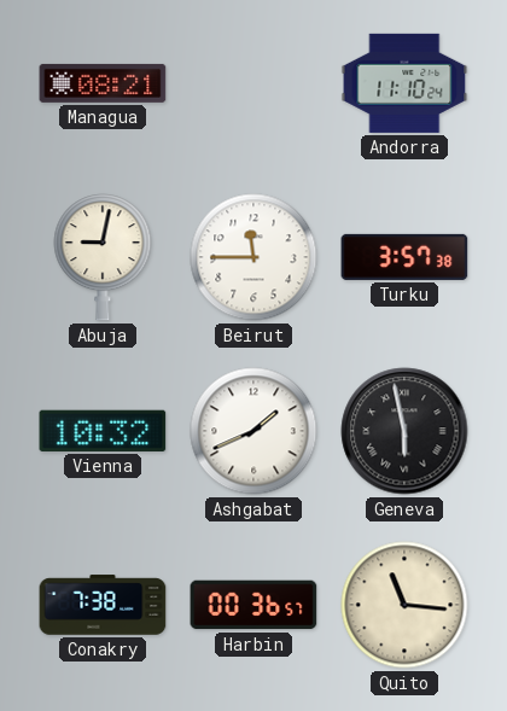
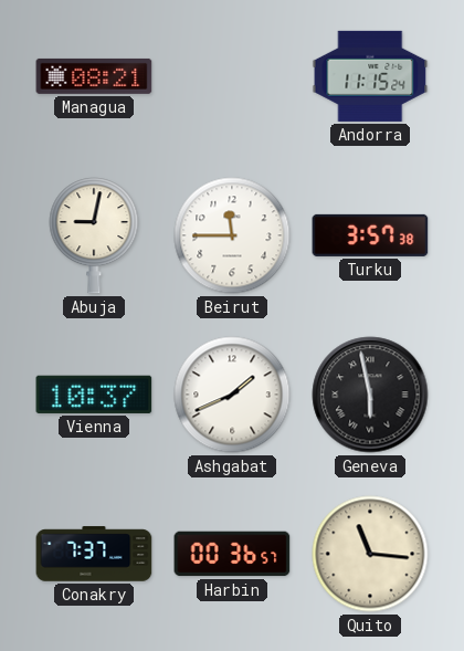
Andorra: 11:10 -> 11:15 (370, 76)
Vienna: 10:32 -> 10:37 (94, 395)
Conakry: 7:38 -> 7:37 (94, 554)
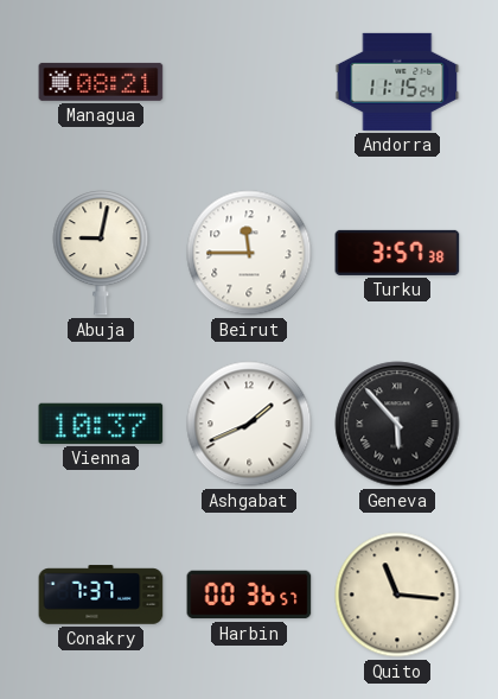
Geneva: 5:58 -> 5:53 (397, 424)
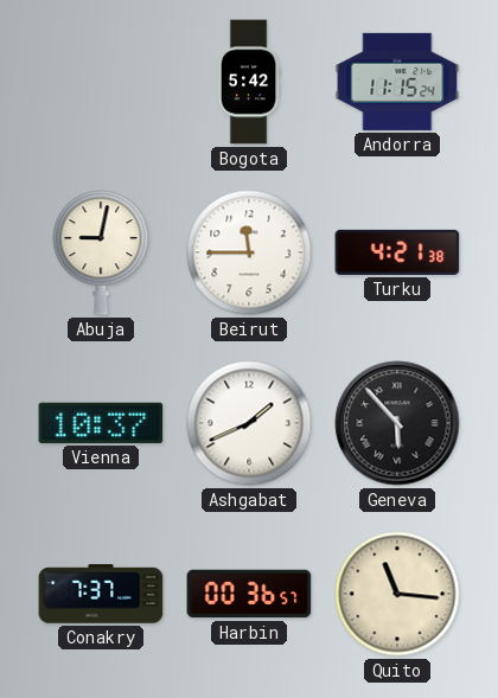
Managua: 08:21 -> none (101, 82)
Bogota: none -> 5:42 (249, 82)
Turku: 3:57 -> 4:21 (397, 252)
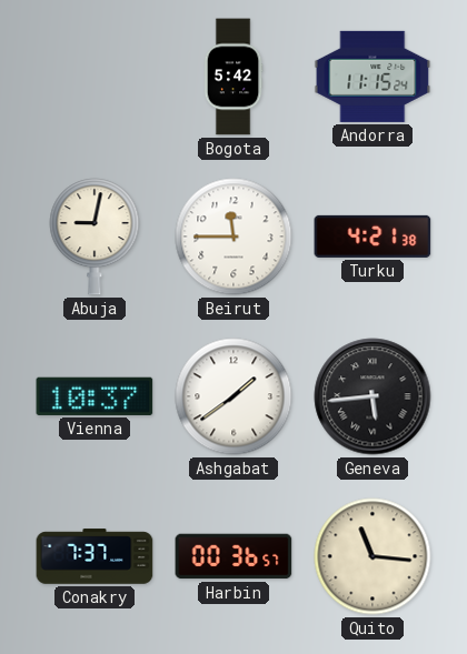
Ashgabat: 1:41 -> 1:39 (233, 396)
Geneva: 5:53 -> 5:44 (372, 396)
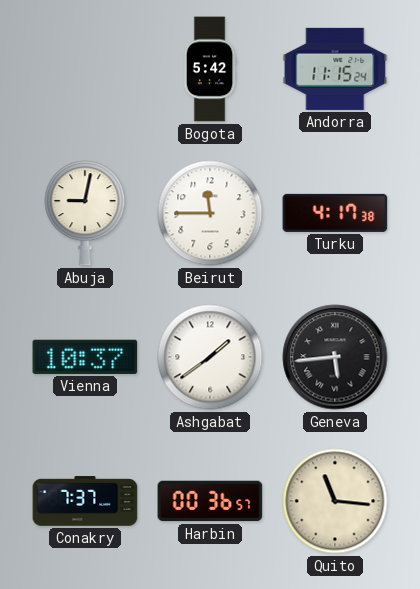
Turku: 4:21 -> 4:17 (335, 213)
